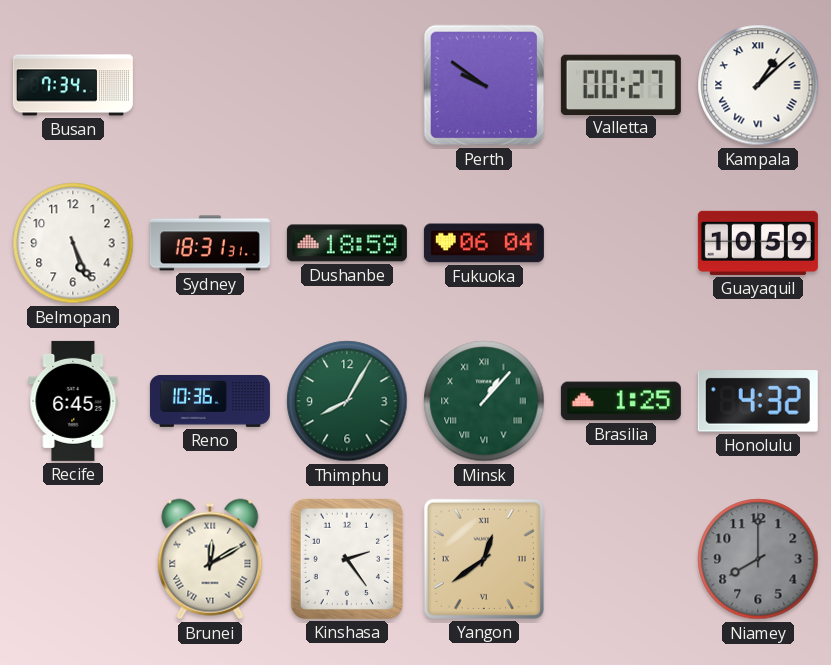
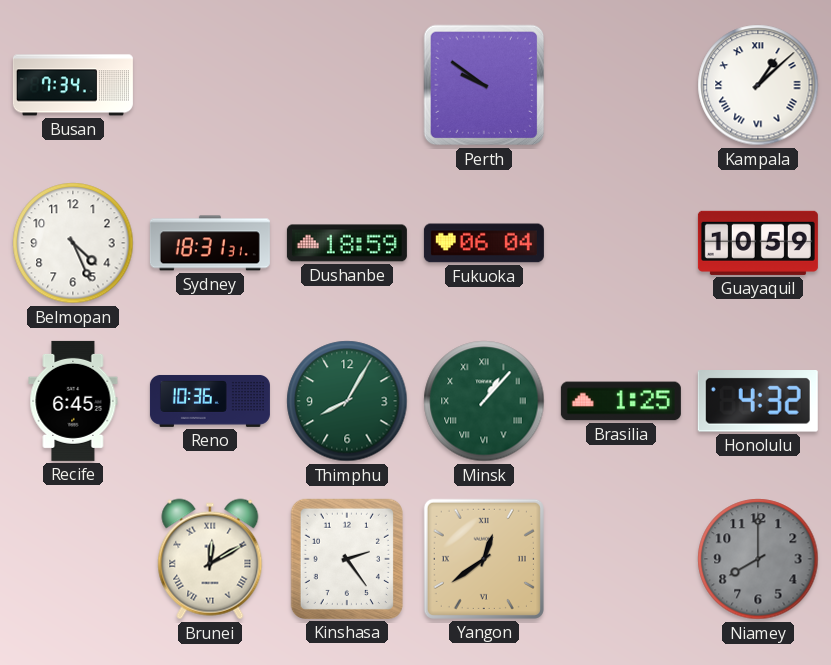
Valletta: 00:27 -> none (621, 84)
Belmopan: 5:26 -> 4:26 (73, 243)
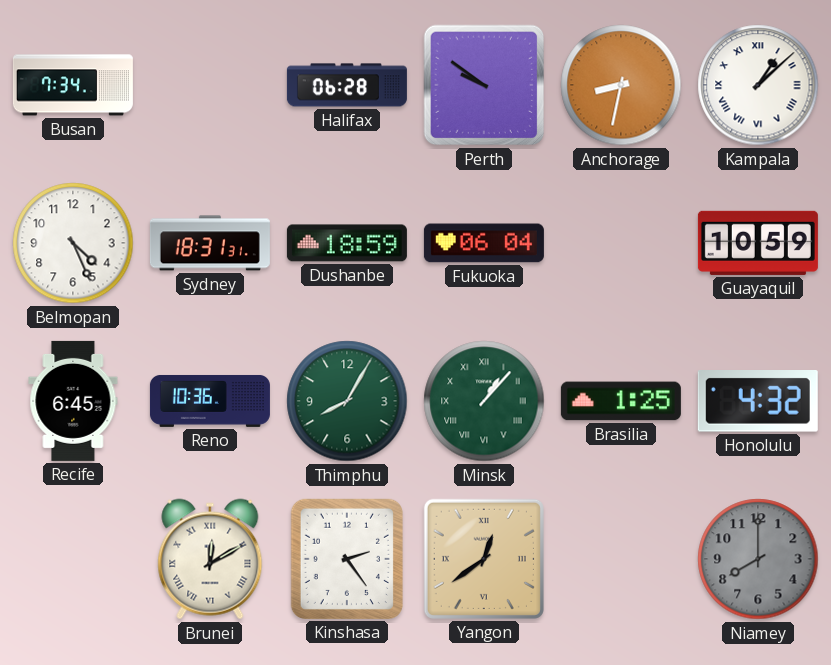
Halifax: none -> 06:28 (347, 85)
Anchorage: none -> 8:32 (621, 85)
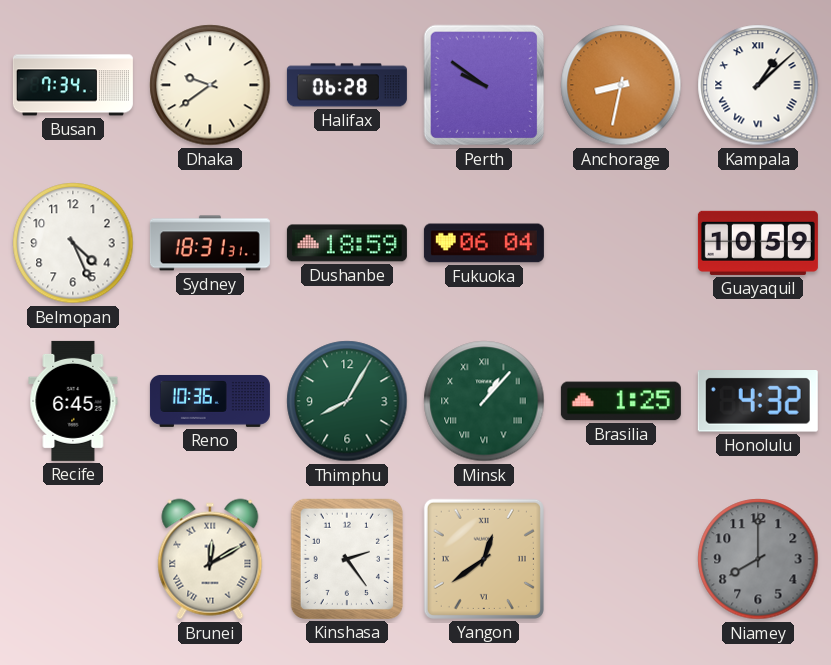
Dhaka: none -> 9:39 (210, 85)
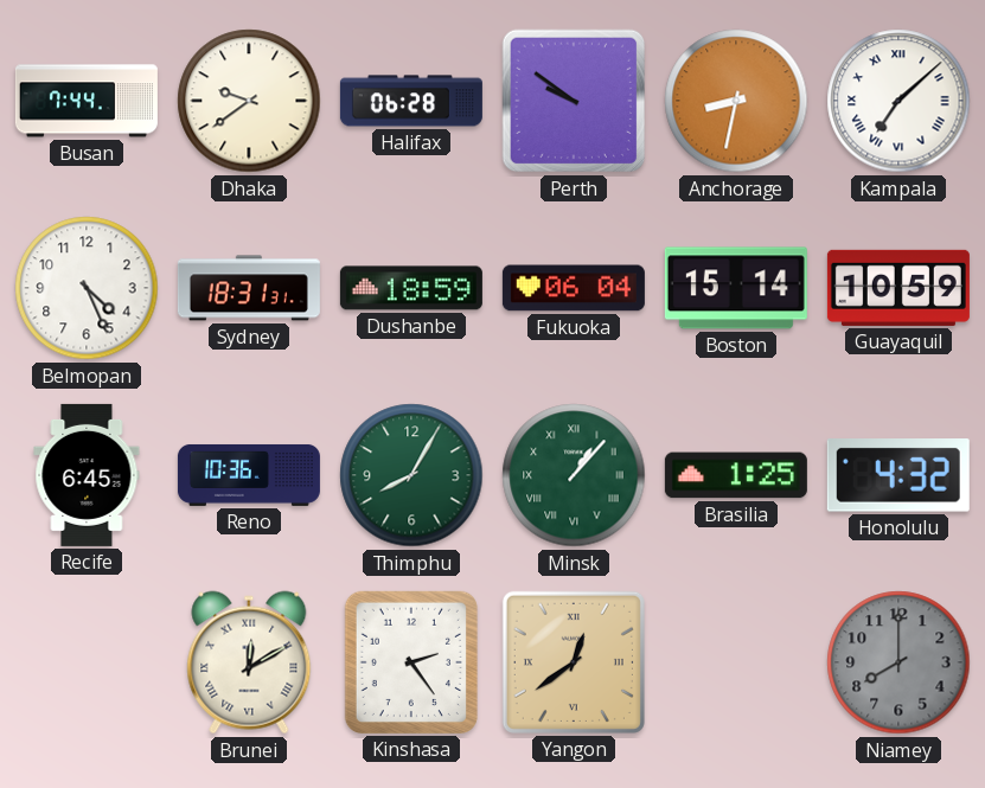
Busan: 7:34 -> 7:44 (87, 101)
Kampala: 1:08 -> 7:08 (898, 101)
Boston: none -> 15:14 (736, 288)
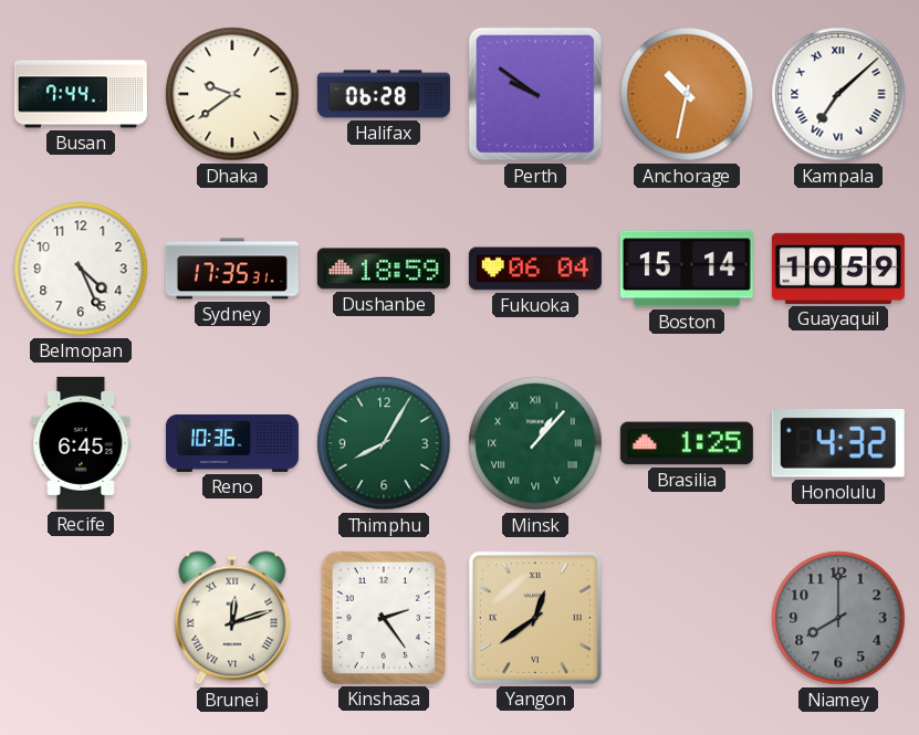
Anchorage: 8:32 -> 10:32 (687, 94)
Sydney: 18:31 -> 17:35 (232, 269)
Brunei: 12:10 -> 12:12 (232, 618)
